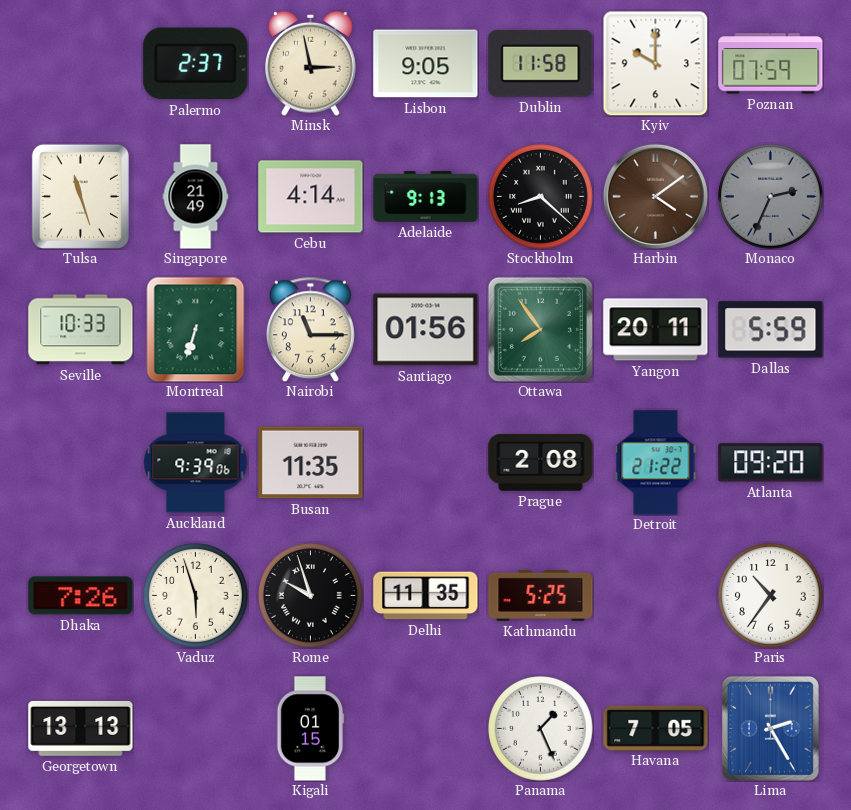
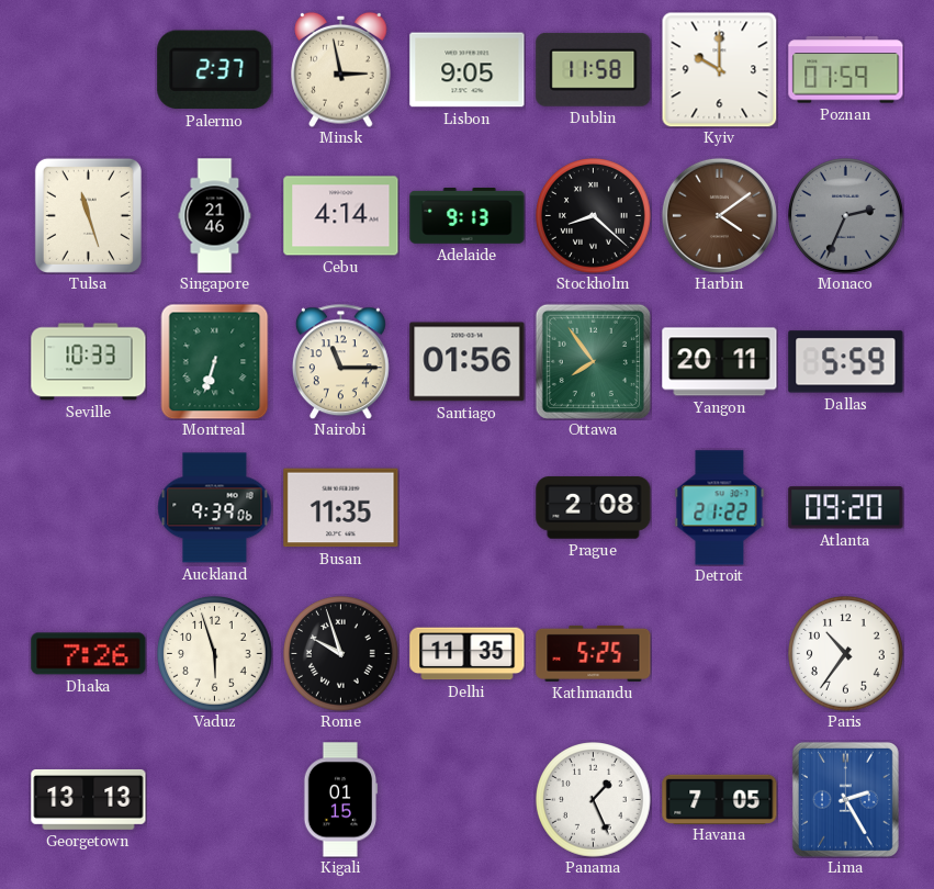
Singapore: 21:49 -> 21:46 (215, 216)
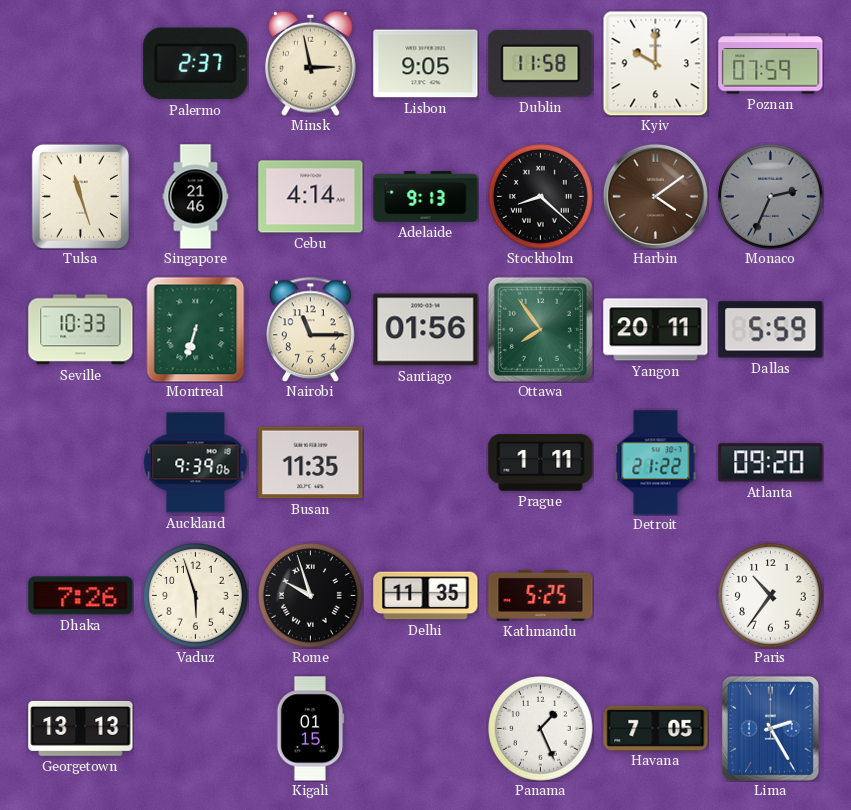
Prague: 2:08 -> 1:11 (541, 463)
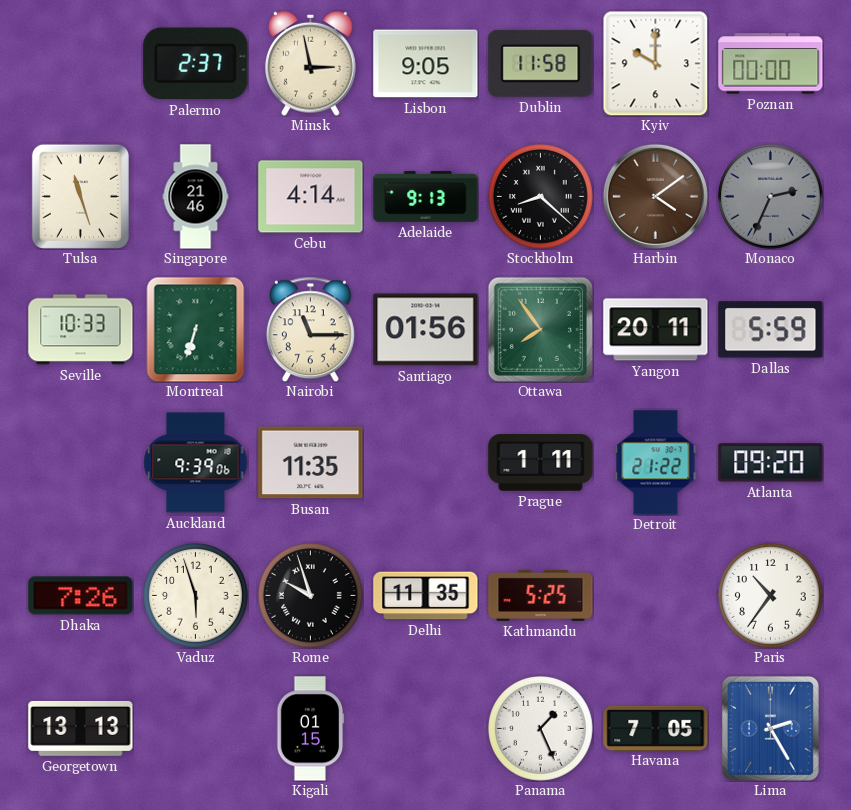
Poznan: 07:59 -> 00:00 (771, 64)
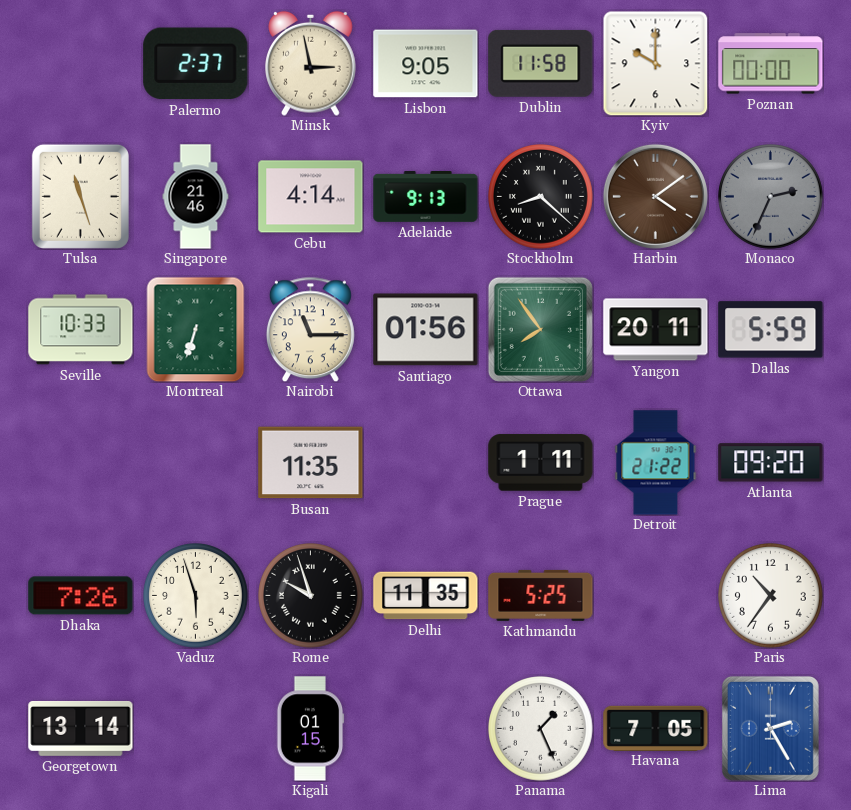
Auckland: 9:39 -> none (196, 463)
Georgetown: 13:13 -> 13:14 (81, 728)
